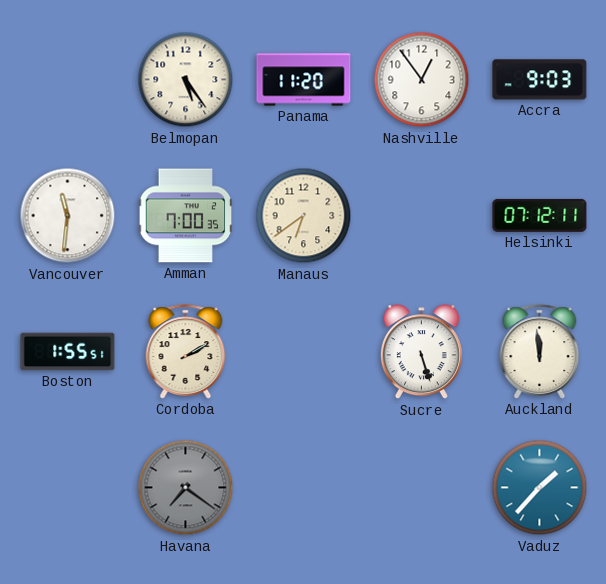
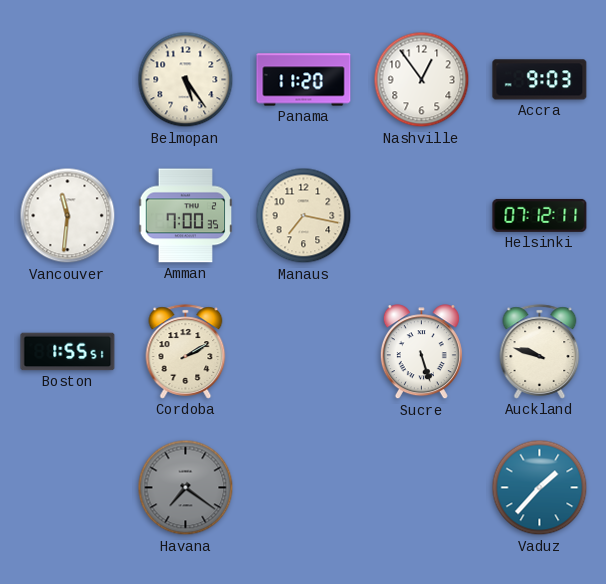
Manaus: 6:39 -> 7:17 (304, 216)
Auckland: 11:59 -> 9:48 (540, 352)
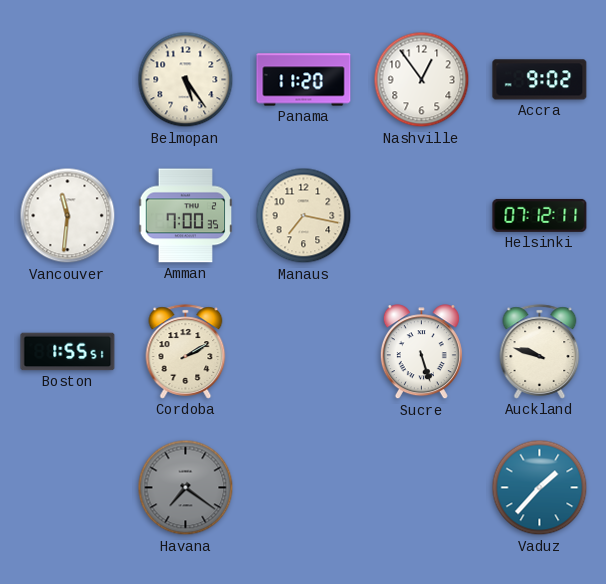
Accra: 9:03 -> 9:02 (540, 80)
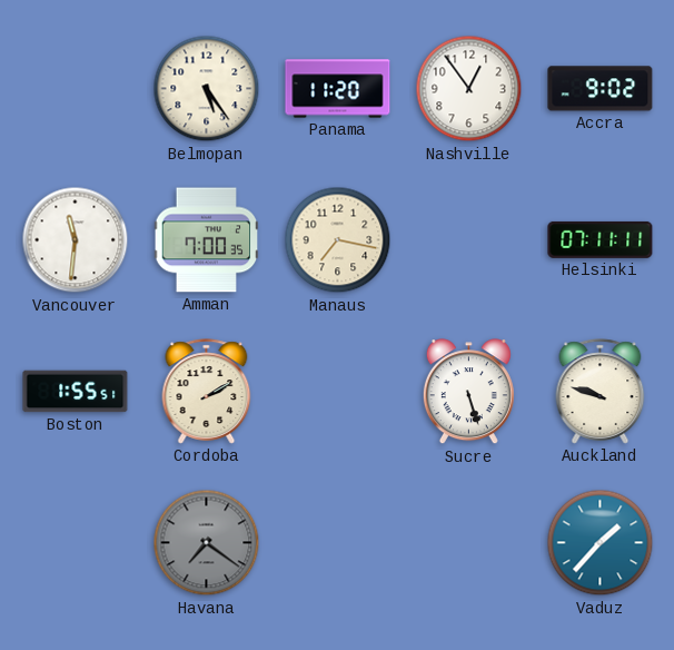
Helsinki: 07:12 -> 07:11 (601, 239)
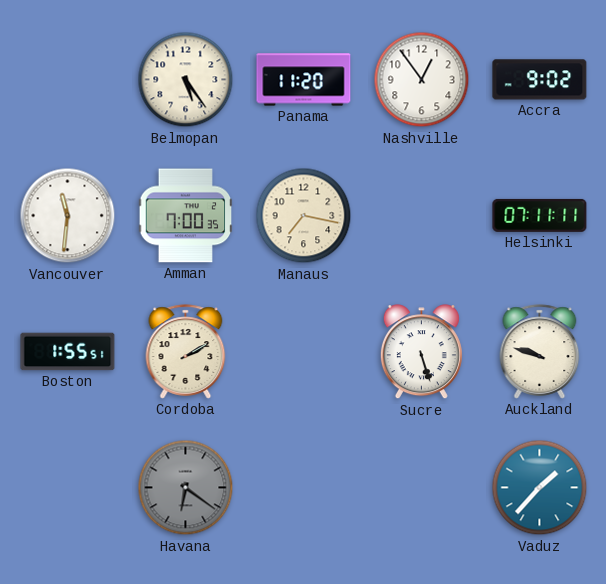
Havana: 7:21 -> 6:21 (186, 488)
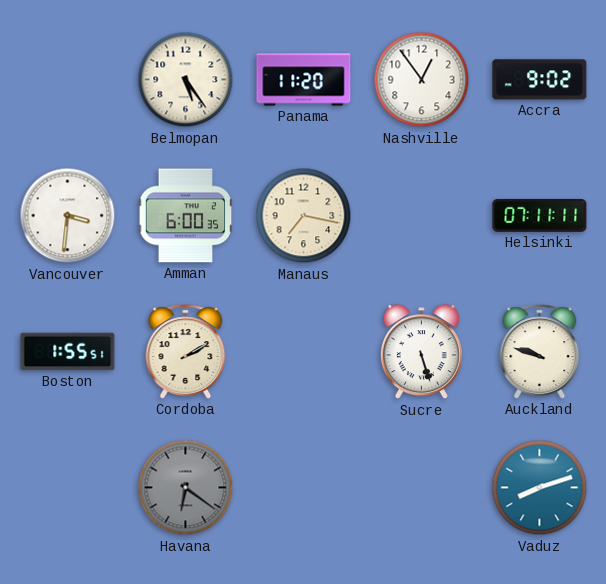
Vancouver: 11:31 -> 3:31 (68, 216)
Amman: 7:00 -> 6:00 (186, 216)
Vaduz: 1:37 -> 8:12 (540, 488)
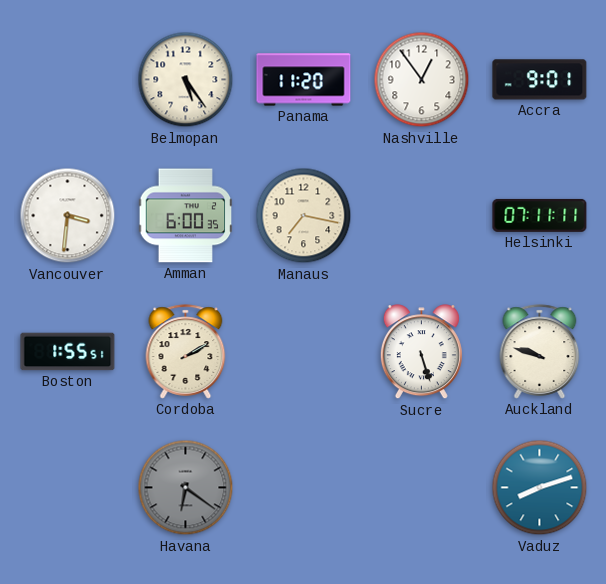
Accra: 9:02 -> 9:01 (540, 80)
